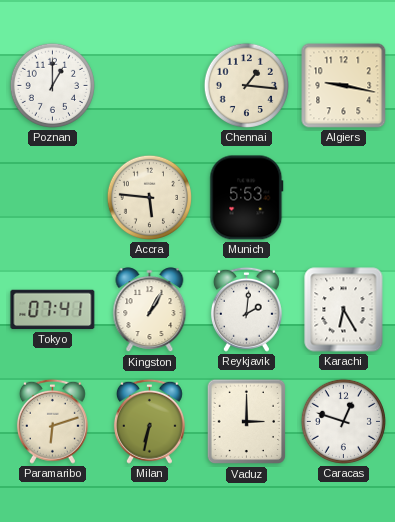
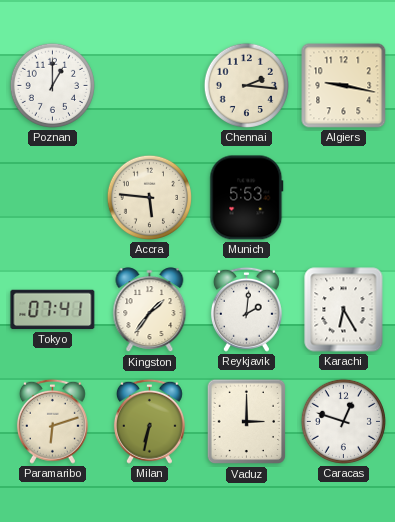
Chennai: 1:16 -> 2:16 (246, 85)
Kingston: 1:05 -> 1:36 (150, 310)
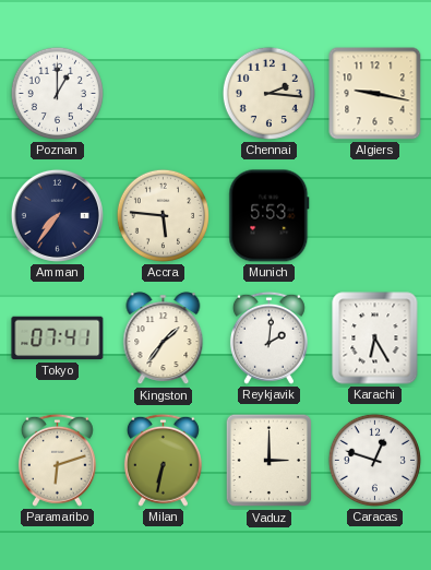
Amman: none -> 7:36 (57, 215)
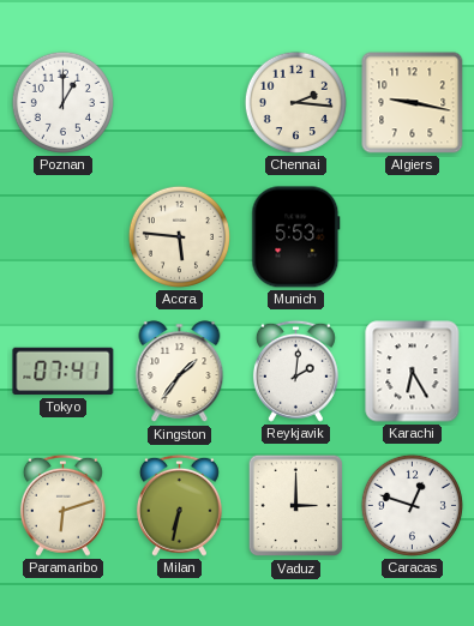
Amman: 7:36 -> none (57, 215)
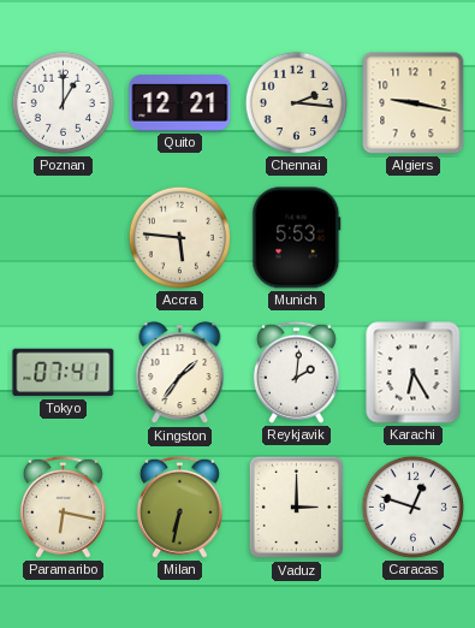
Quito: none -> 12:21 (180, 103)
Paramaribo: 6:12 -> 6:17 (63, 506)
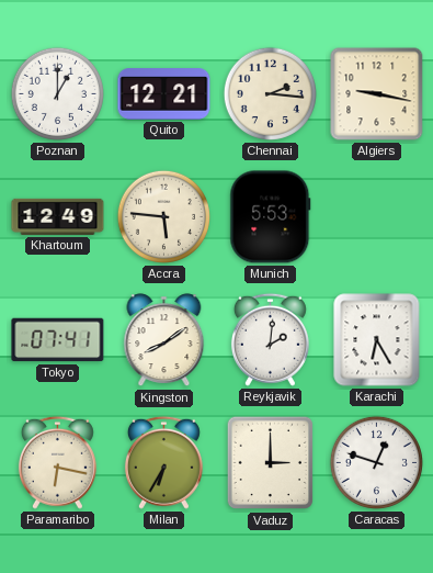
Khartoum: none -> 12:49 (58, 216)
Kingston: 1:36 -> 8:09 (164, 340)
Milan: 6:32 -> 6:35 (163, 462)
